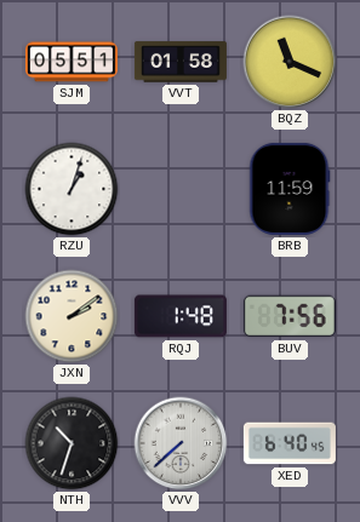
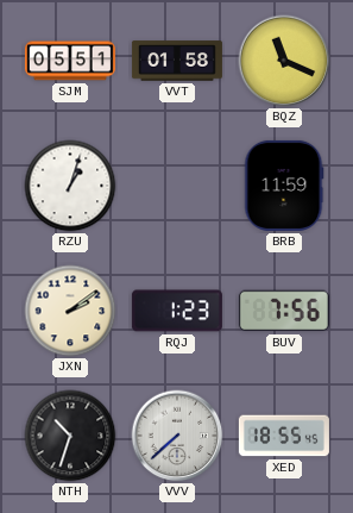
RQJ: 1:48 -> 1:23 (177, 311)
XED: 6:40 -> 18:55 (284, 436)
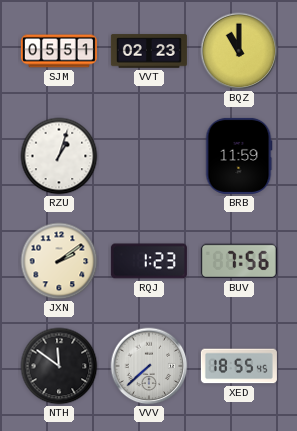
VVT: 01:58 -> 02:23 (149, 51)
BQZ: 11:19 -> 11:00 (239, 51)
NTH: 10:33 -> 11:51 (59, 366)
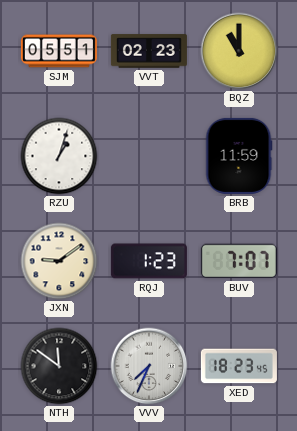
JXN: 2:09 -> 9:09 (59, 261)
BUV: 7:56 -> 7:07 (239, 261)
VVV: 7:38 -> 7:34 (149, 366)
XED: 18:55 -> 18:23 (239, 366)
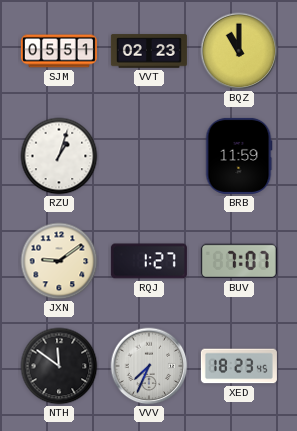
RQJ: 1:23 -> 1:27 (149, 261)
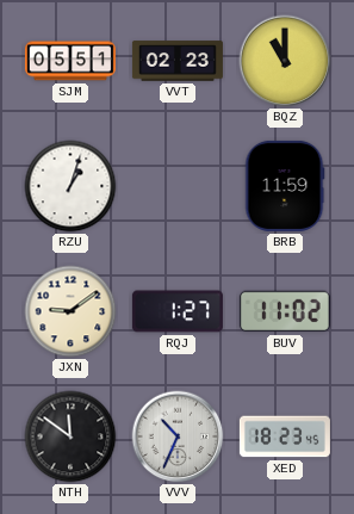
BUV: 7:07 -> 11:02 (285, 311)
VVV: 7:34 -> 10:34 (178, 436)
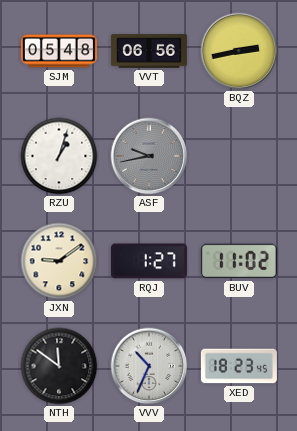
SJM: 05:51 -> 05:48 (59, 51)
VVT: 02:23 -> 06:56 (149, 51)
BQZ: 11:00 -> 2:43 (239, 51)
ASF: none -> 9:43 (149, 156)
BRB: 11:59 -> none (285, 186)
